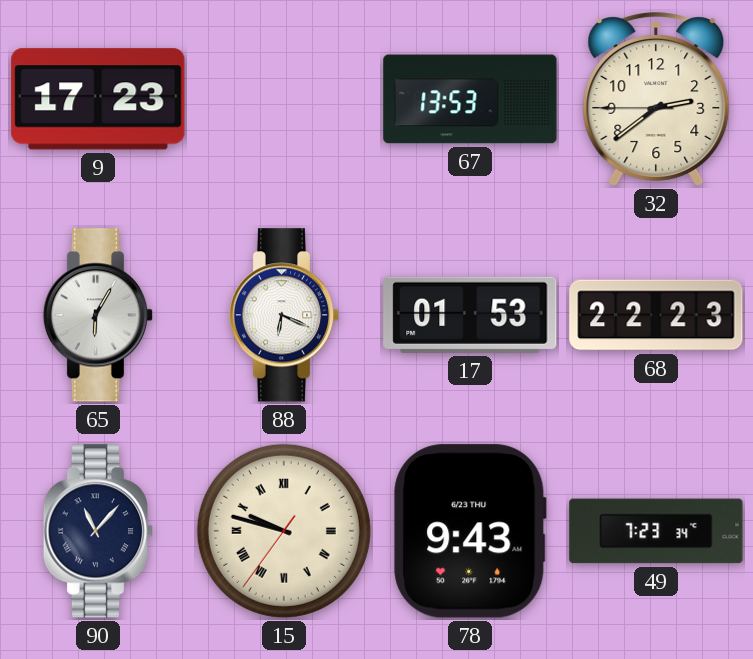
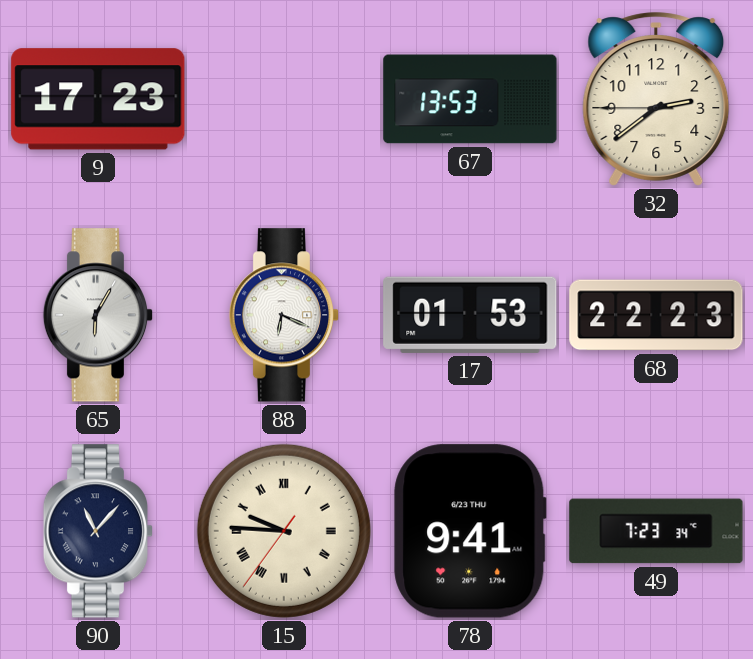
15: 9:47 -> 9:45 (284, 531)
78: 9:43 -> 9:41 (470, 531)
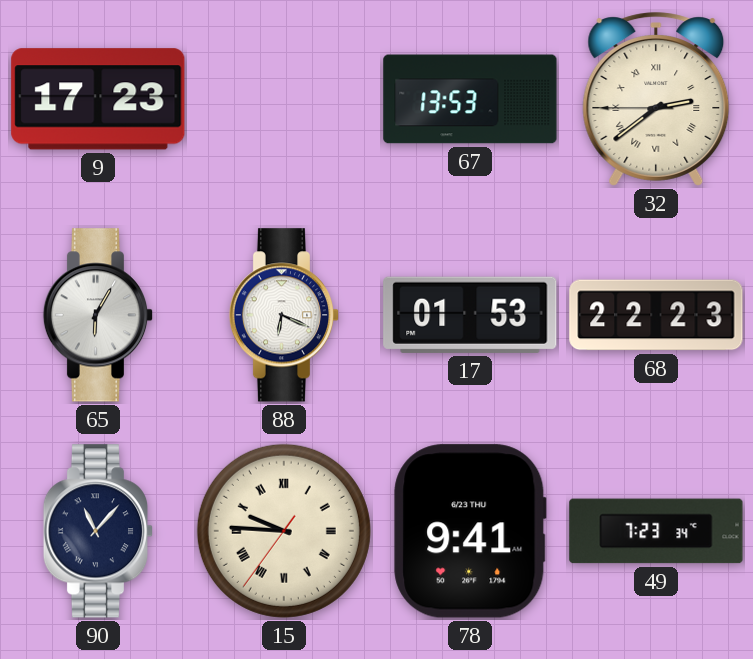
32 numerals: Arabic -> Roman (656, 99)
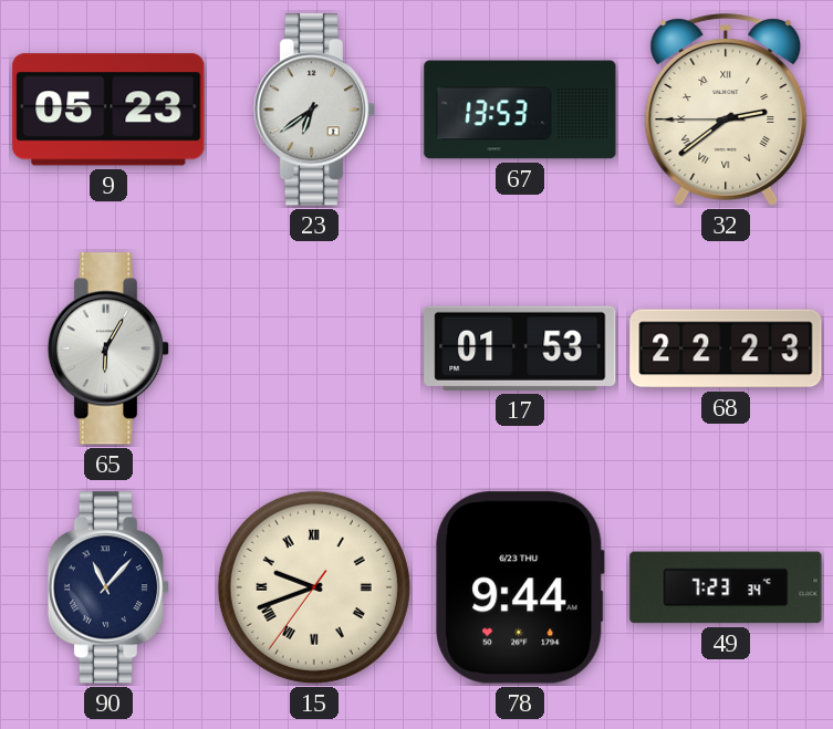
9: 17:23 -> 05:23 (108, 110)
23: none -> 6:39 (314, 110)
88: 6:19 -> none (284, 315)
15: 9:45 -> 9:41 (314, 587)
78: 9:41 -> 9:44 (520, 587)
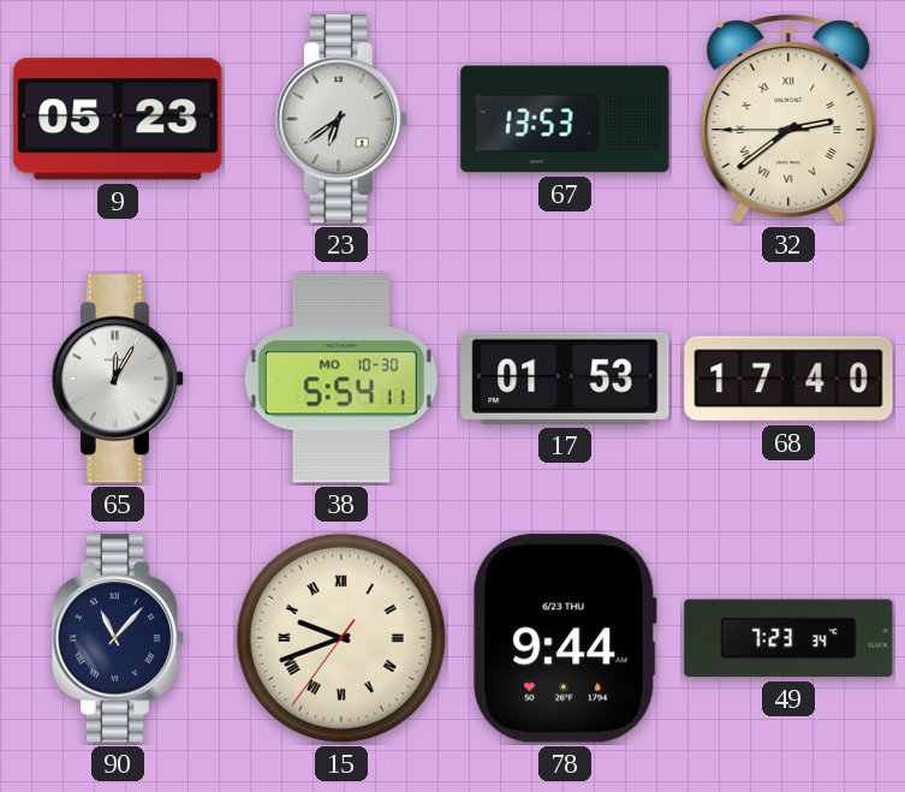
65: 6:05 -> 12:05 (118, 379)
38: none -> 5:54 (341, 379)
68: 22:23 -> 17:40 (788, 379)
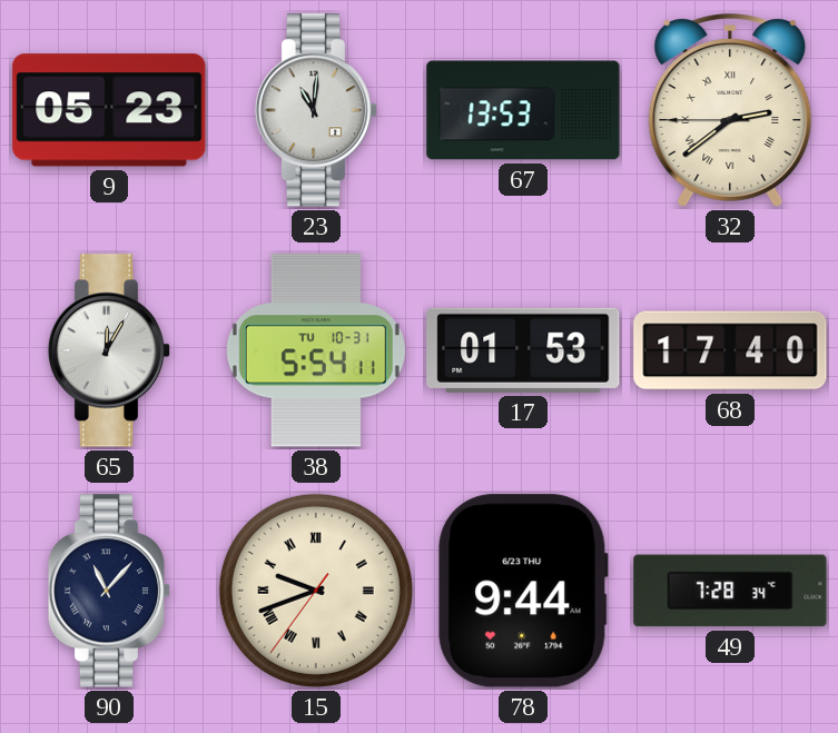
23: 6:39 -> 11:01 (316, 110)
38 date: MO 10-30 -> TU 10-31 (316, 350)
49: 7:23 -> 7:28 (730, 591)
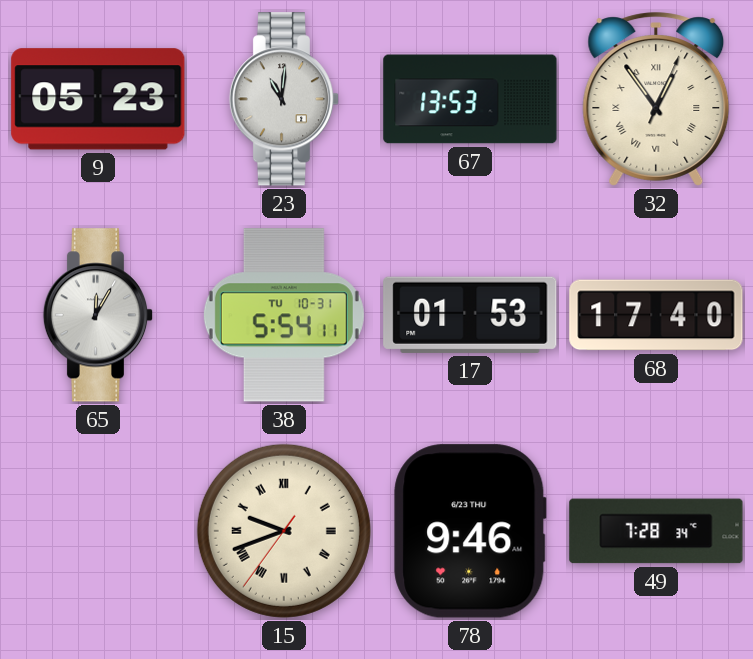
32: 2:38 -> 12:54 (656, 99)
90: 11:07 -> none (109, 591)
78: 9:44 -> 9:46 (470, 531)
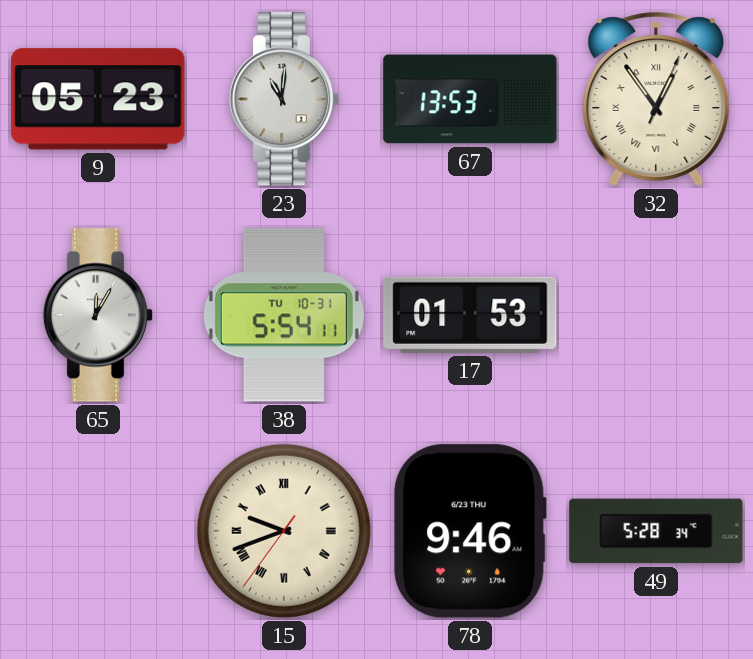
68: 17:40 -> none (656, 315)
49: 7:28 -> 5:28 (656, 531)
